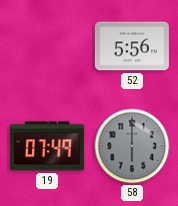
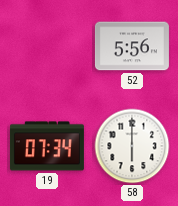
19: 07:49 -> 07:34 (47, 146)
58 dial: grey -> white (132, 146)
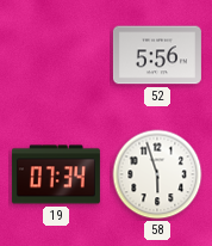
58: 6:00 -> 5:57 (157, 174)
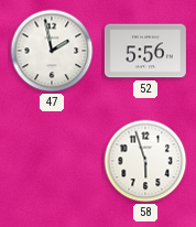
47: none -> 1:58 (52, 51)
19: 07:34 -> none (56, 174)
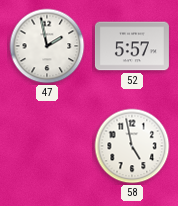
52: 5:56 -> 5:57 (132, 46)
58: 5:57 -> 4:58 (132, 146)
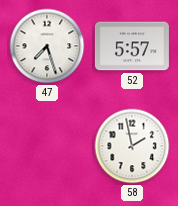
47: 1:58 -> 7:27 (47, 46)
58: 4:58 -> 1:58 (132, 146)
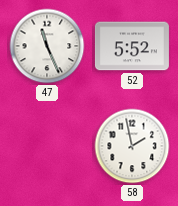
47: 7:27 -> 11:26 (47, 46)
52: 5:57 -> 5:52 (132, 46)
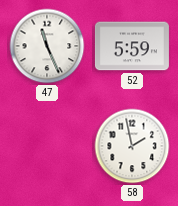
52: 5:52 -> 5:59 (132, 46)
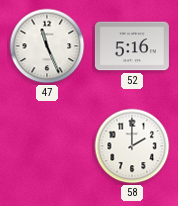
52: 5:59 -> 5:16 (132, 46)
58: 1:58 -> 2:00 (132, 146)
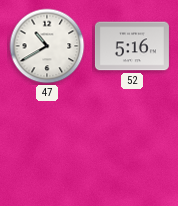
47: 11:26 -> 10:40 (47, 46)
58: 2:00 -> none (132, 146)
